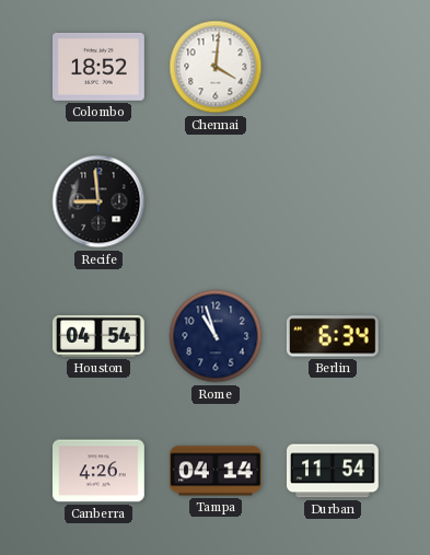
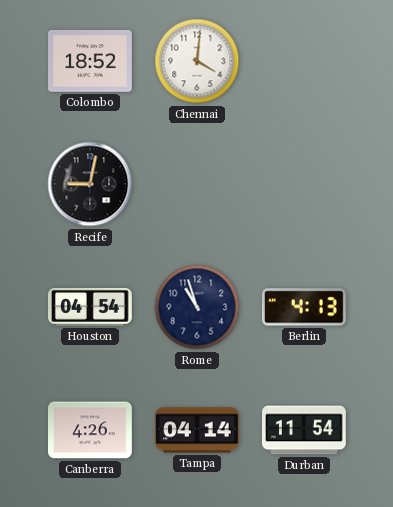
Recife: 8:59 -> 9:02 (90, 184)
Berlin: 6:34 -> 4:13 (304, 307)
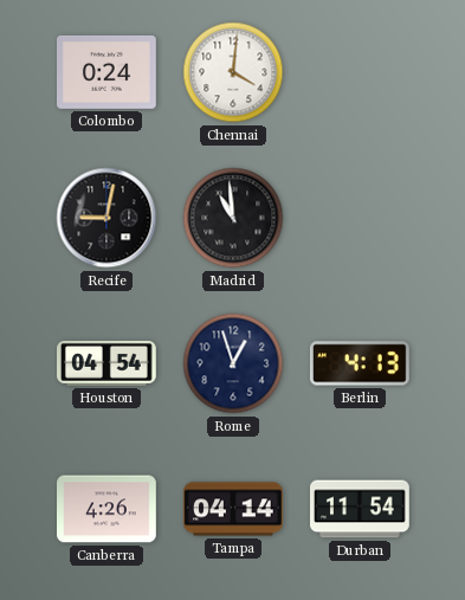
Colombo: 18:52 -> 0:24 (108, 72)
Madrid: none -> 10:59 (233, 218)
Rome: 10:57 -> 12:57 (233, 363)
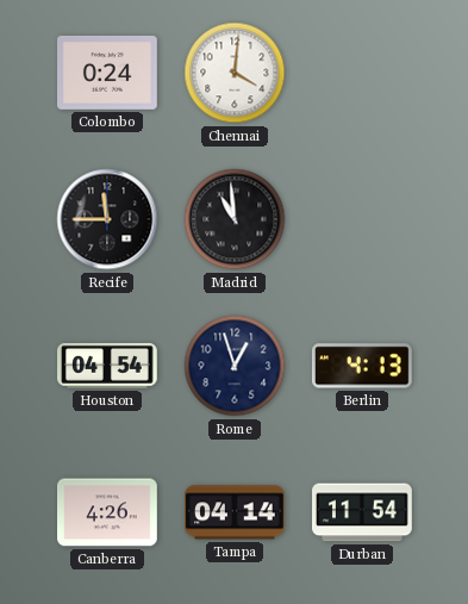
Recife: 9:02 -> 11:45 (107, 219)
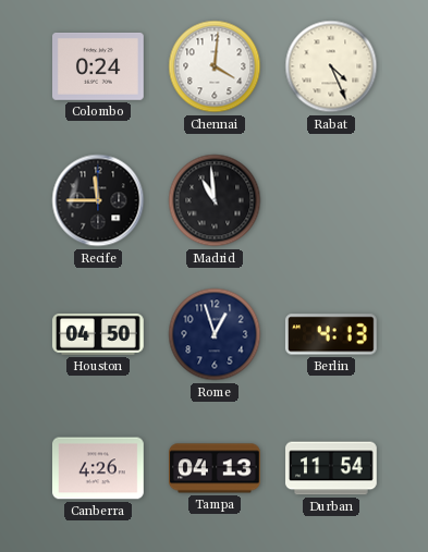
Rabat: none -> 4:26 (331, 66)
Houston: 04:54 -> 04:50 (99, 334)
Tampa: 04:14 -> 04:13 (216, 468)
